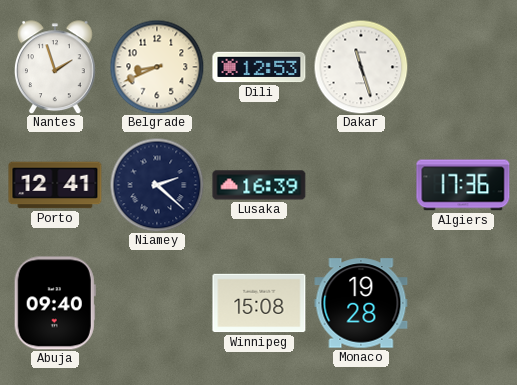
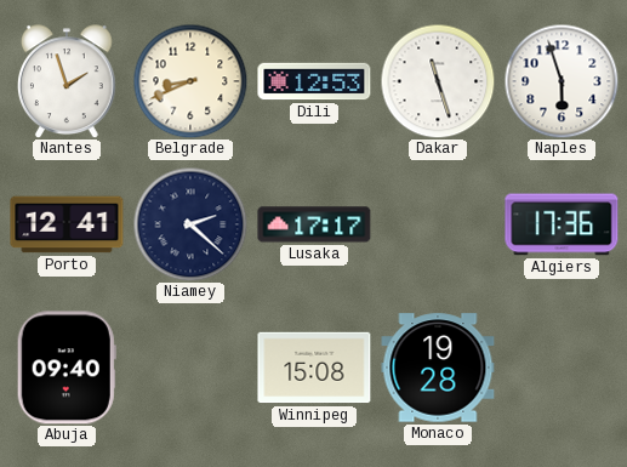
Naples: none -> 5:57 (562, 81)
Lusaka: 16:39 -> 17:17 (314, 224)
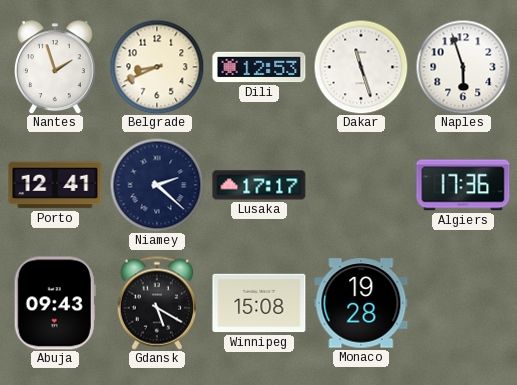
Abuja: 09:40 -> 09:43 (55, 303)
Gdansk: none -> 5:20 (156, 303)
